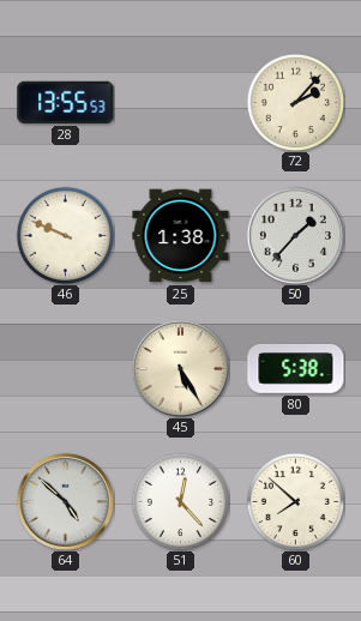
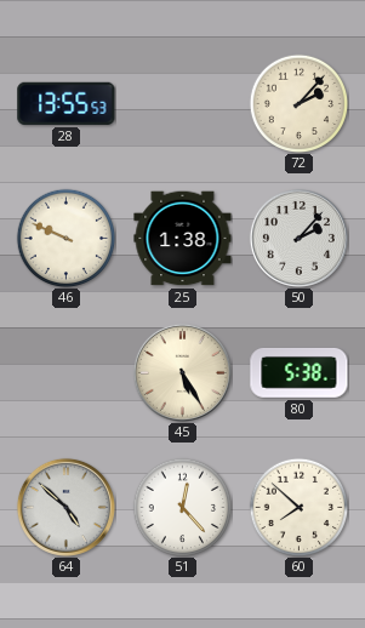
50: 1:37 -> 2:07 (298, 238)
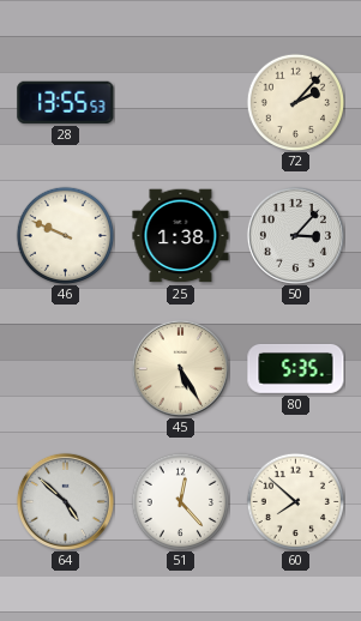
50: 2:07 -> 3:07 (295, 235)
80: 5:38 -> 5:35 (296, 369)
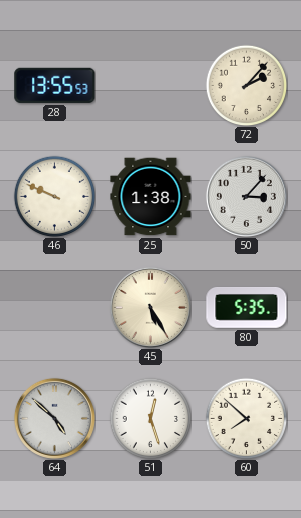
51: 12:23 -> 12:27 (150, 418)
